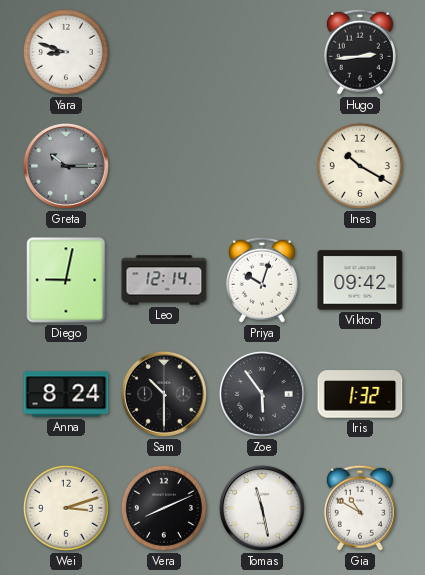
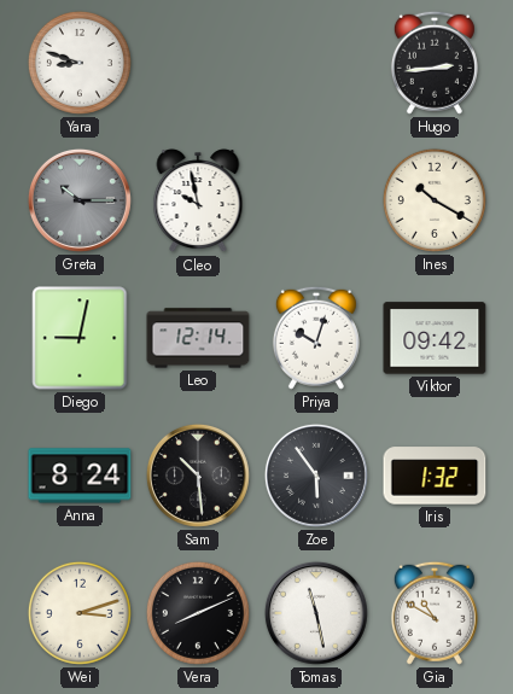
Cleo: none -> 9:58 (198, 202)
Sam: 10:30 -> 10:29 (198, 476)
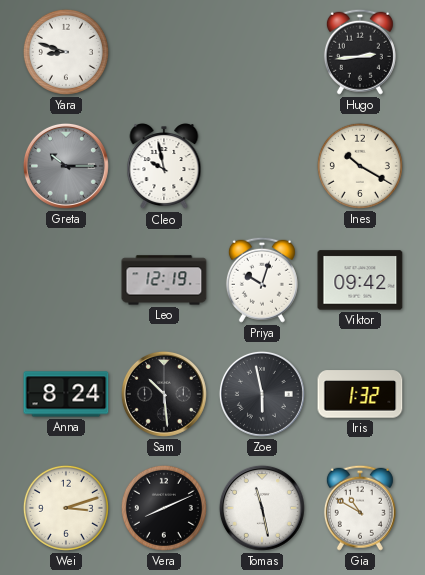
Diego: 9:02 -> none (80, 338)
Leo: 12:14 -> 12:19 (164, 280)
Zoe: 5:54 -> 5:58 (262, 394)
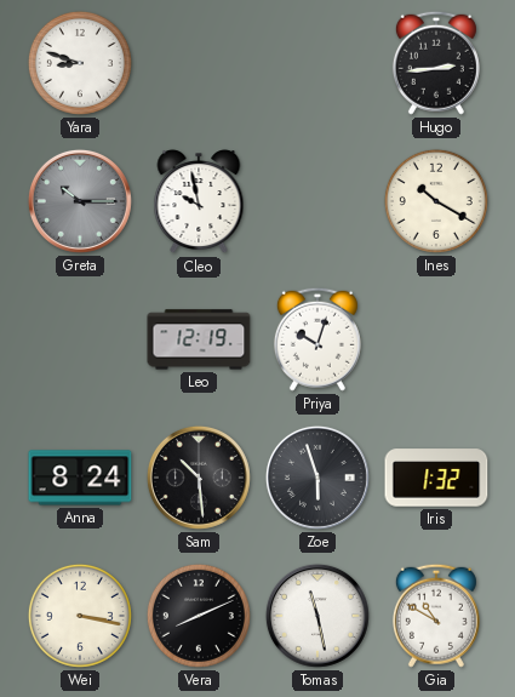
Viktor: 09:42 -> none (360, 280)
Zoe: 5:58 -> 5:57 (317, 478)
Wei: 3:12 -> 3:17 (80, 616)
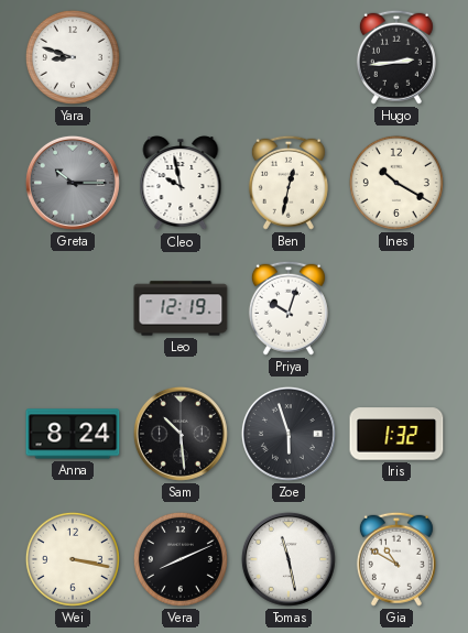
Ben: none -> 12:32 (289, 183)
